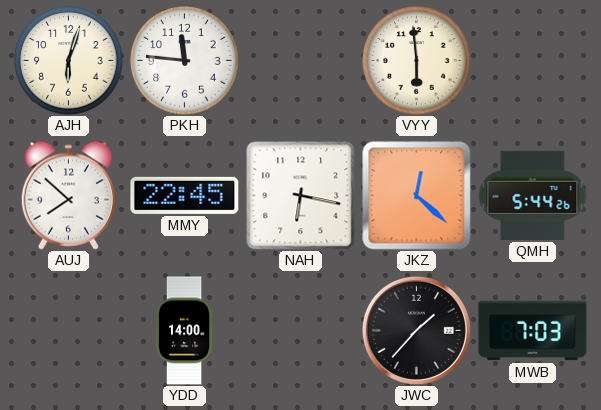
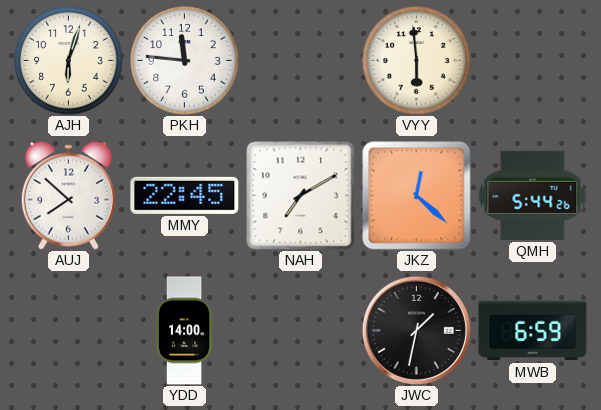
NAH: 6:17 -> 7:10 (300, 195)
JWC: 1:37 -> 1:32 (416, 330)
MWB: 7:03 -> 6:59 (533, 331)
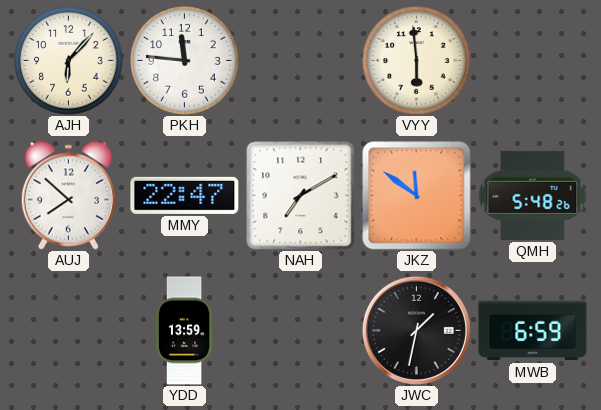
AJH: 6:03 -> 6:07 (69, 61)
MMY: 22:45 -> 22:47 (185, 195)
JKZ: 12:22 -> 11:51 (417, 196)
QMH: 5:44 -> 5:48 (533, 195)
YDD: 14:00 -> 13:59 (184, 331)
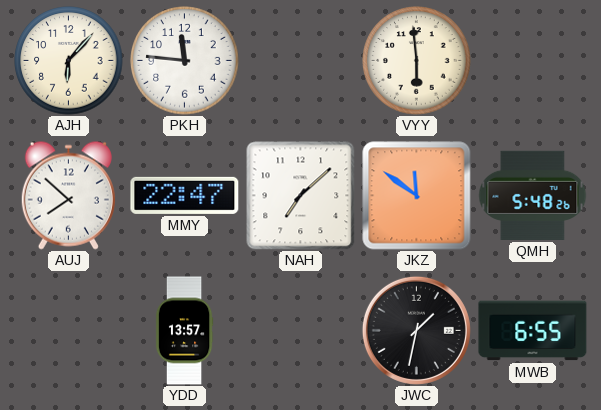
NAH: 7:10 -> 7:08 (300, 195)
YDD: 13:59 -> 13:57 (184, 331)
MWB: 6:59 -> 6:55 (533, 331)
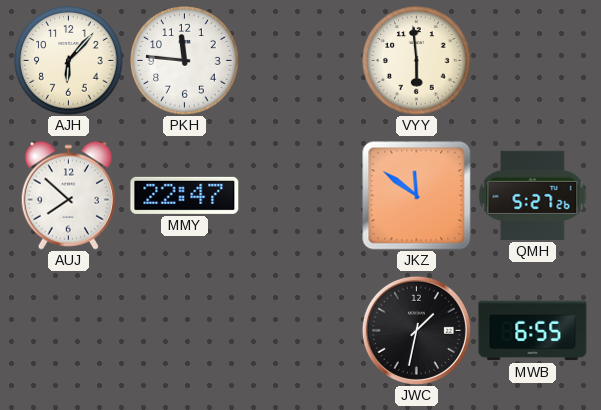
NAH: 7:08 -> none (300, 195)
QMH: 5:48 -> 5:27 (533, 195)
YDD: 13:57 -> none (184, 331)
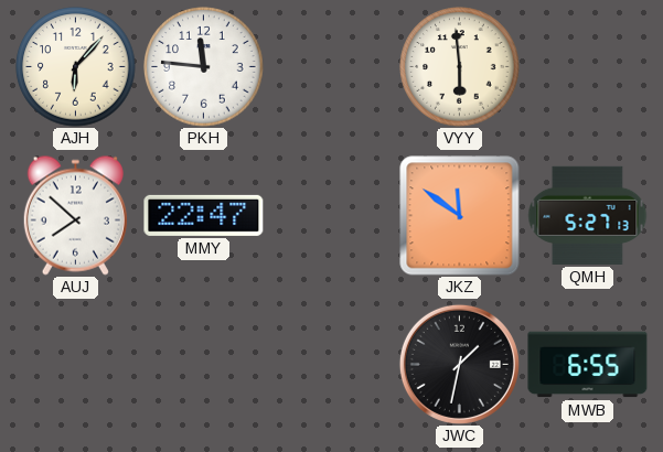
QMH: 5:27:26 -> 5:27:13 (588, 215)
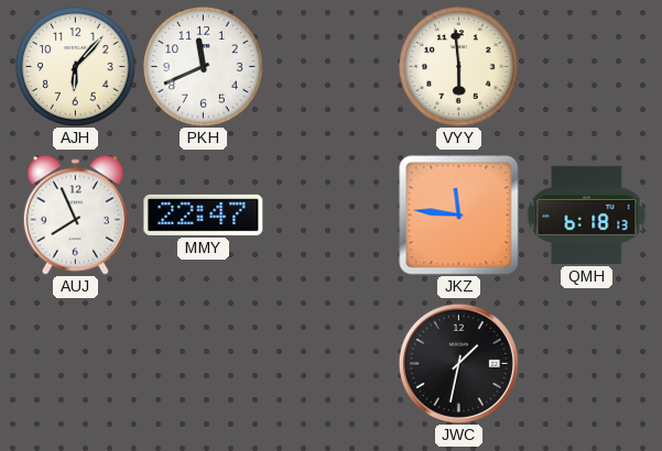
PKH: 11:46 -> 11:41 (204, 67)
AUJ: 7:52 -> 7:56 (75, 215)
JKZ: 11:51 -> 11:46 (459, 216)
QMH: 5:27 -> 6:18 (587, 215)
MWB: 6:55 -> none (588, 365)
